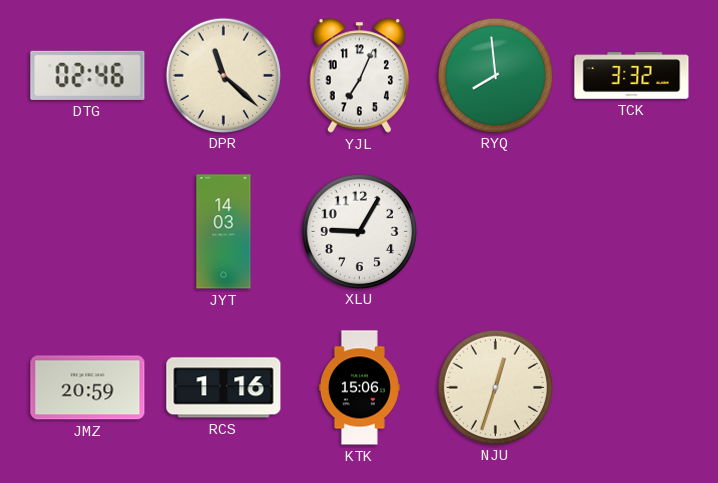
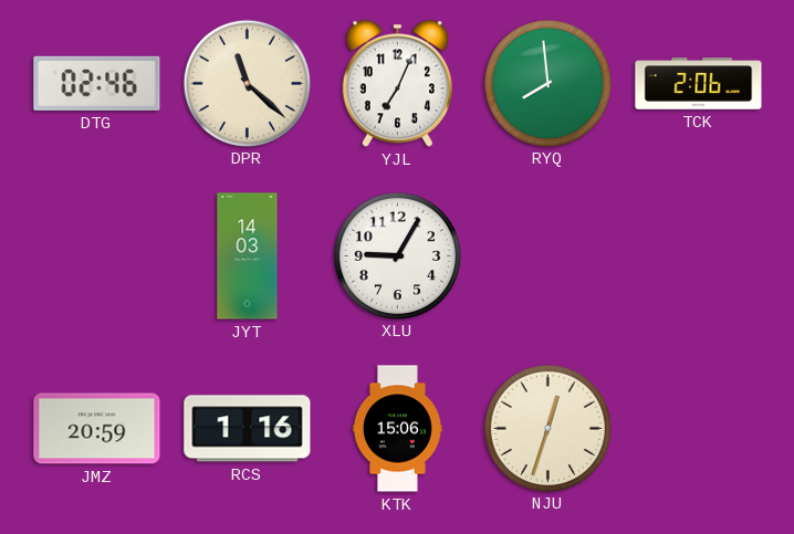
TCK: 3:32 -> 2:06 (699, 84)
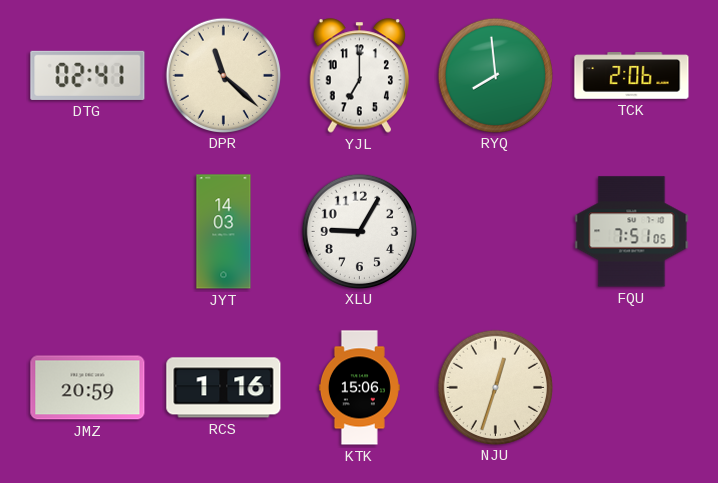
DTG: 02:46 -> 02:41 (88, 75)
YJL: 7:04 -> 7:00 (359, 76)
FQU: none -> 7:51 (632, 232)
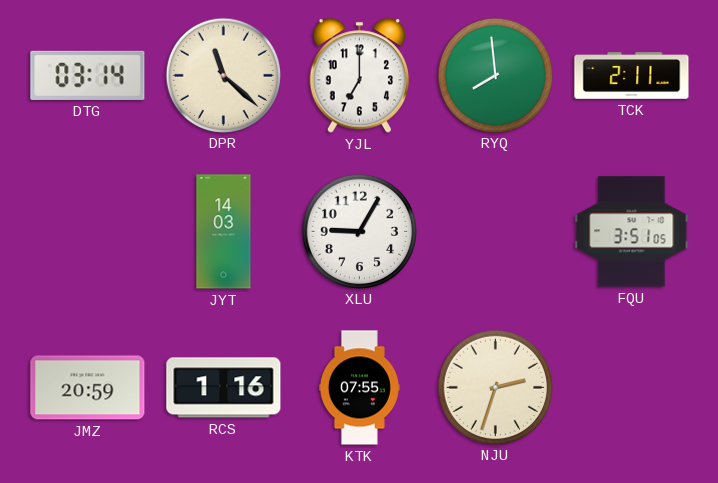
DTG: 02:41 -> 03:14 (88, 75)
TCK: 2:06 -> 2:11 (632, 76)
FQU: 7:51 -> 3:51 (632, 232)
KTK: 15:06 -> 07:55 (359, 388)
NJU: 12:33 -> 2:33 (495, 387)
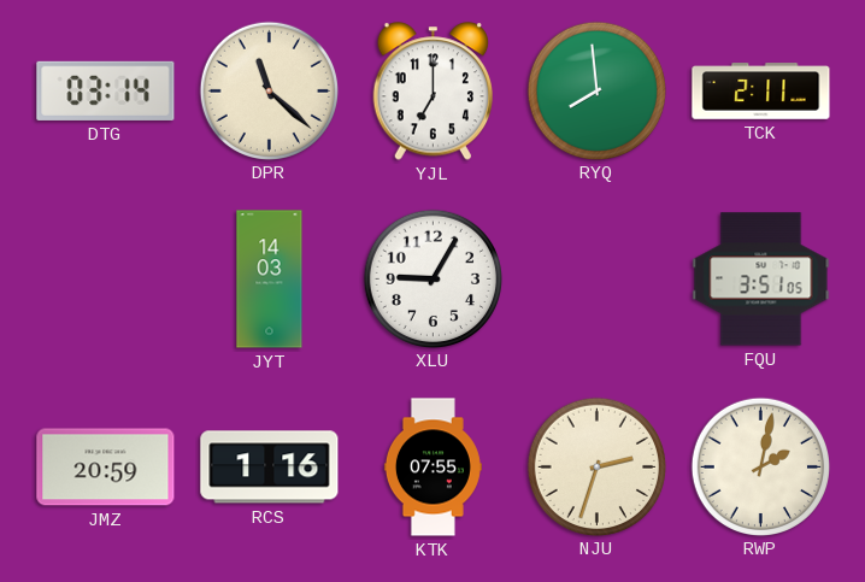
RWP: none -> 2:02 (760, 466)
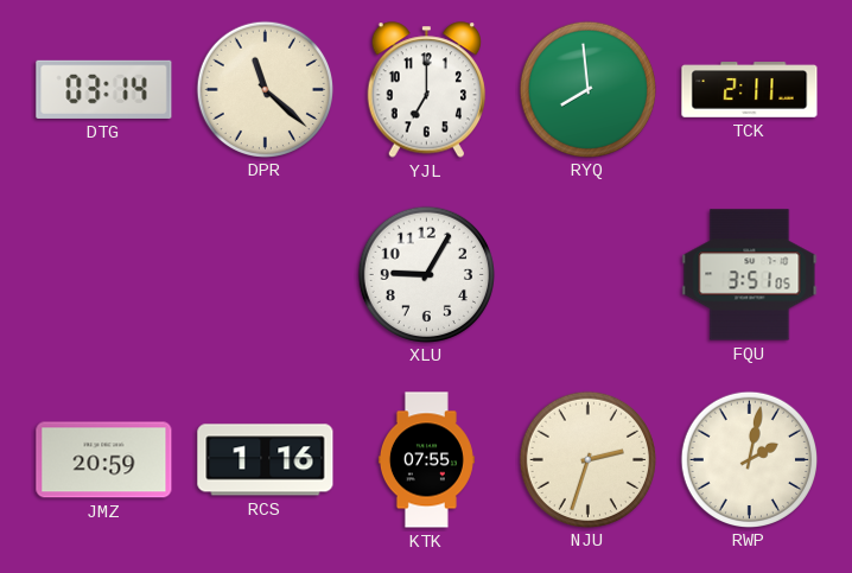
JYT: 14:03 -> none (270, 280)
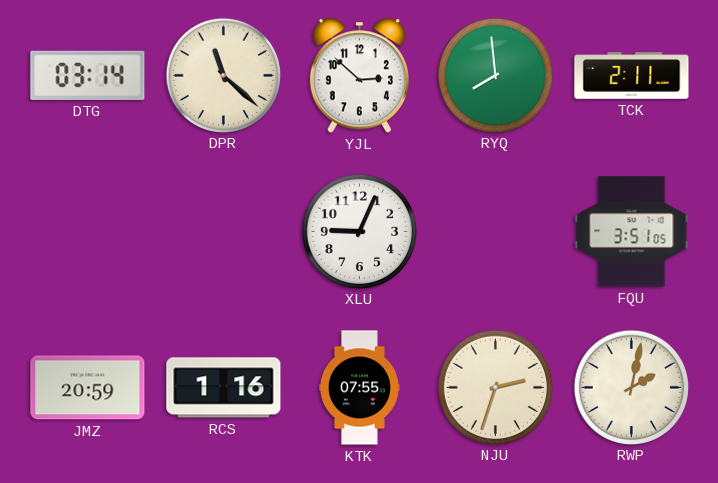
YJL: 7:00 -> 2:52 (359, 76)
XLU: 9:05 -> 9:04 (359, 231)
